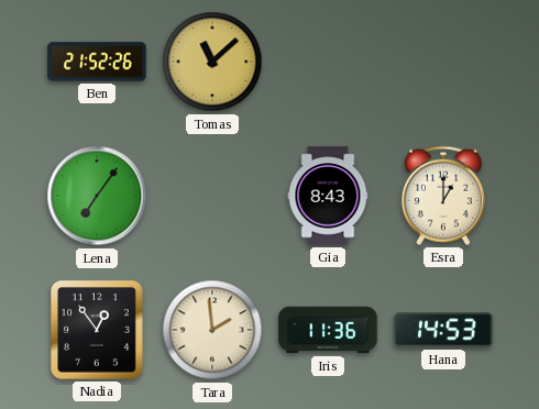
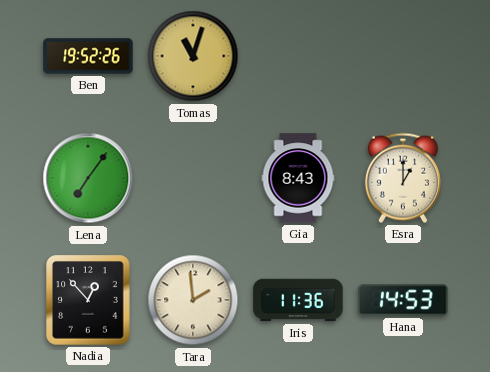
Ben: 21:52 -> 19:52 (88, 56)
Tomas: 11:08 -> 11:03 (193, 56)
Nadia: 12:54 -> 12:53 (88, 300)
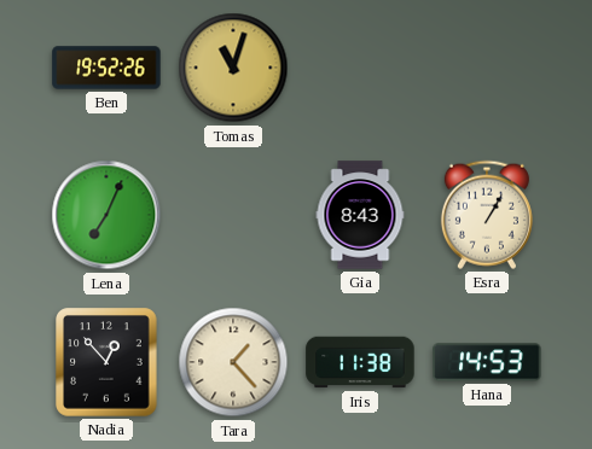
Lena: 7:06 -> 7:04 (106, 215)
Esra: 1:00 -> 1:05 (487, 215)
Tara: 1:59 -> 1:23 (233, 362)
Iris: 11:36 -> 11:38 (360, 362)
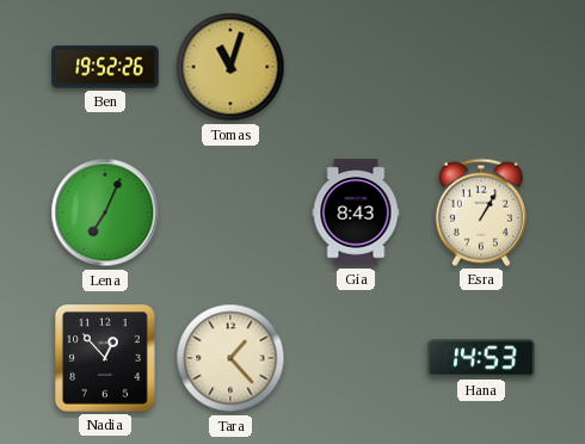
Iris: 11:38 -> none (360, 362)
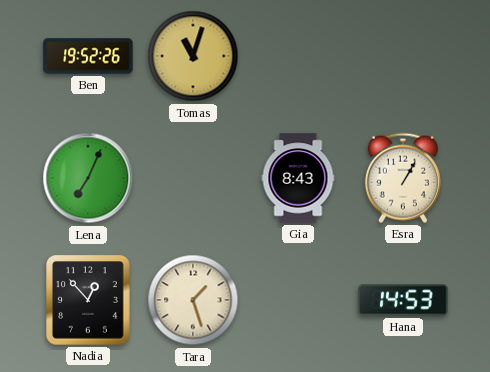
Tara: 1:23 -> 1:27 (193, 300)
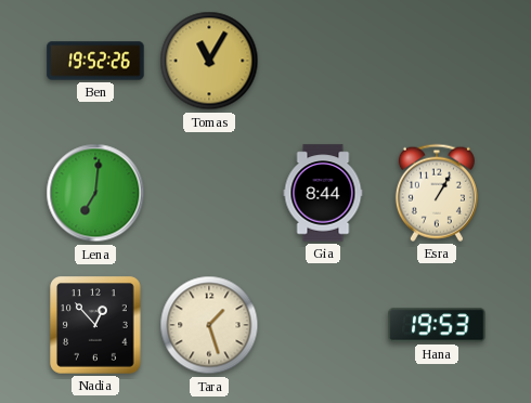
Tomas: 11:03 -> 11:05 (209, 61)
Lena: 7:04 -> 7:01 (95, 193)
Gia: 8:43 -> 8:44 (323, 193)
Hana: 14:53 -> 19:53 (437, 325)
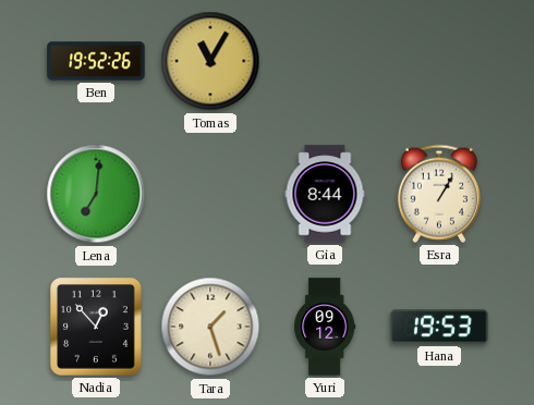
Yuri: none -> 09:12 (325, 327)
